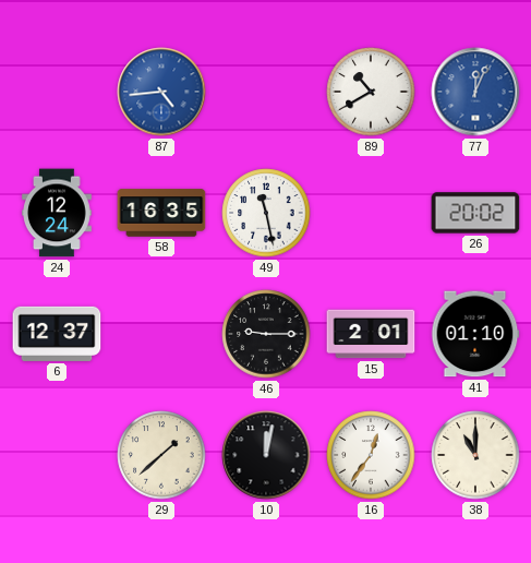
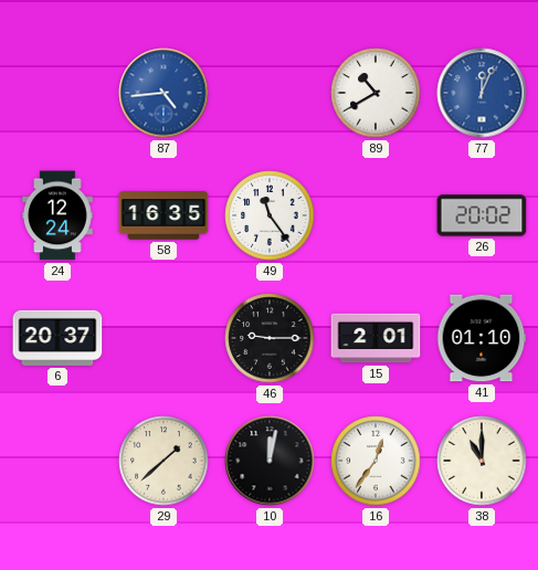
49: 11:28 -> 11:24 (270, 215)
6: 12:37 -> 20:37 (57, 338)
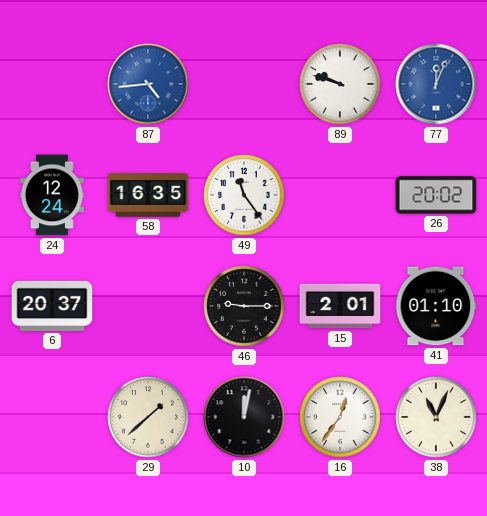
89: 10:40 -> 9:48 (340, 84)
38: 11:00 -> 11:04 (436, 417)
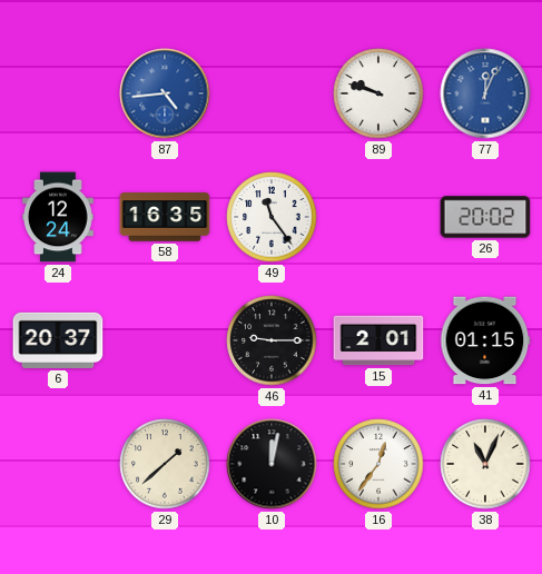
41: 01:10 -> 01:15 (485, 340)
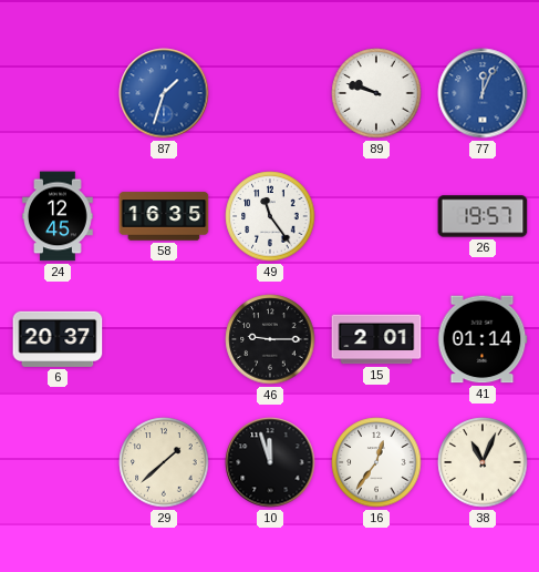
87: 4:44 -> 1:33 (164, 93)
24: 12:24 -> 12:45 (59, 216)
26: 20:02 -> 19:57 (483, 216)
41: 01:15 -> 01:14 (483, 339)
10: 12:02 -> 11:57 (270, 462)
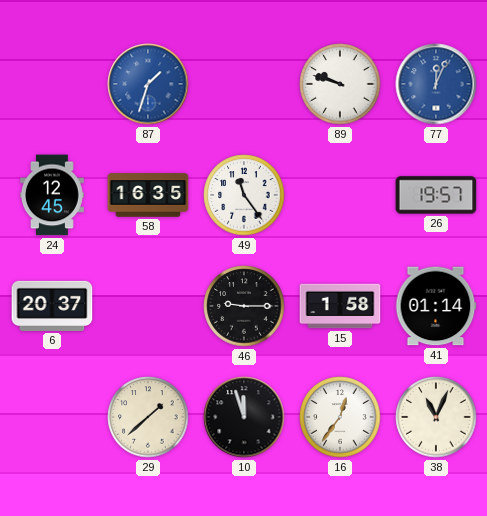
15: 2:01 -> 1:58 (340, 306)
